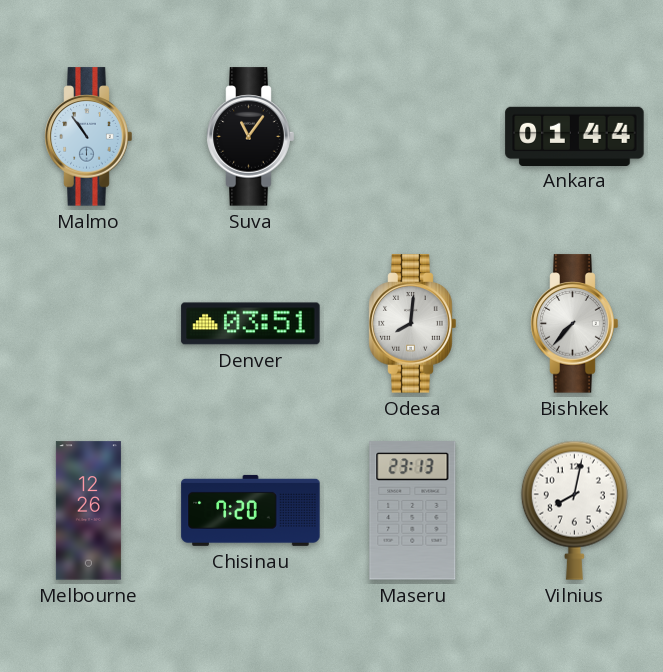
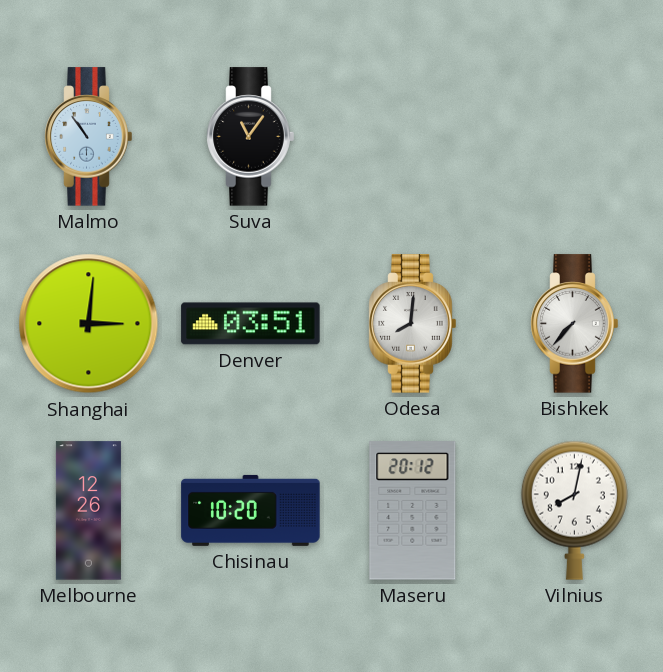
Ankara: 01:44 -> none (575, 136)
Shanghai: none -> 3:01 (89, 324)
Chisinau: 7:20 -> 10:20 (251, 510)
Maseru: 23:13 -> 20:12 (413, 511)
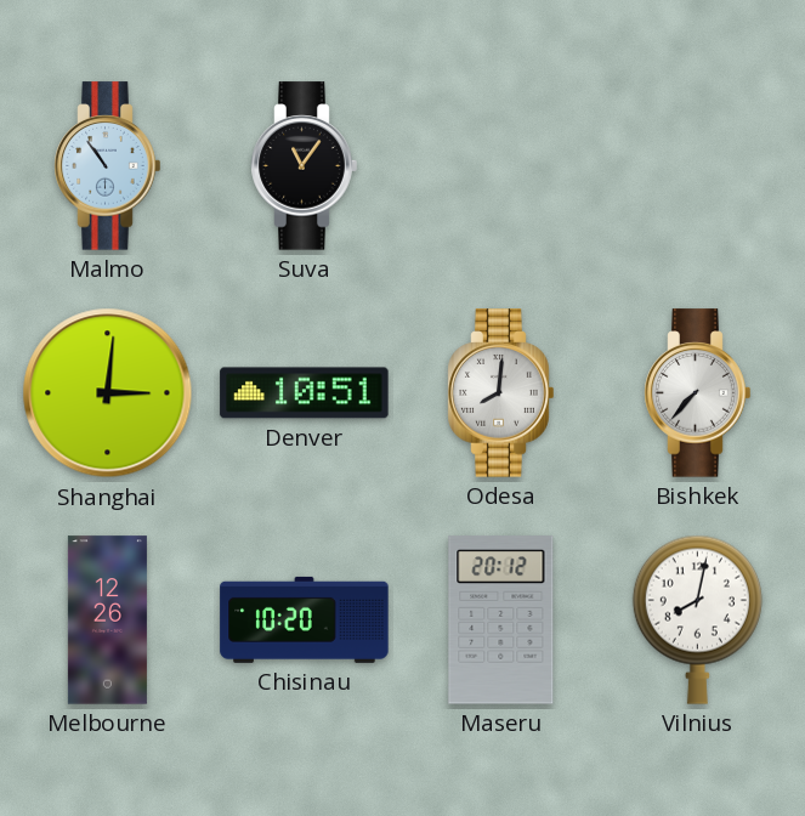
Denver: 03:51 -> 10:51 (305, 393)
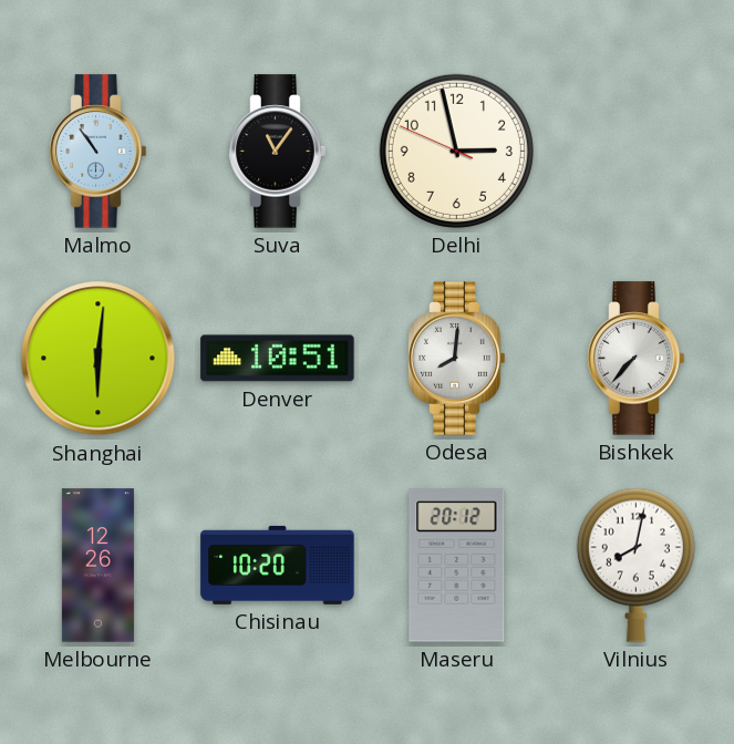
Delhi: none -> 2:57 (456, 151)
Shanghai: 3:01 -> 6:01 (99, 359)
